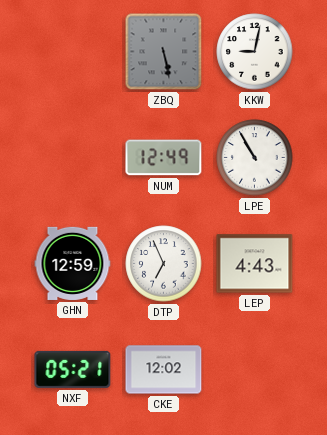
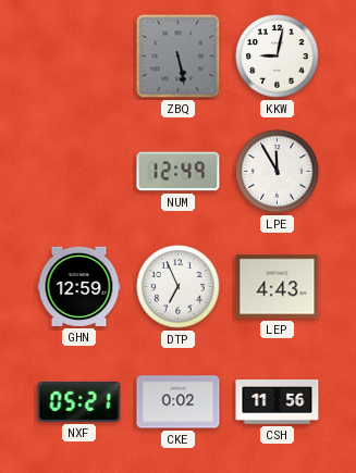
LPE: 10:55 -> 11:55 (278, 172)
CKE: 12:02 -> 0:02 (179, 402)
CSH: none -> 11:56 (278, 401)
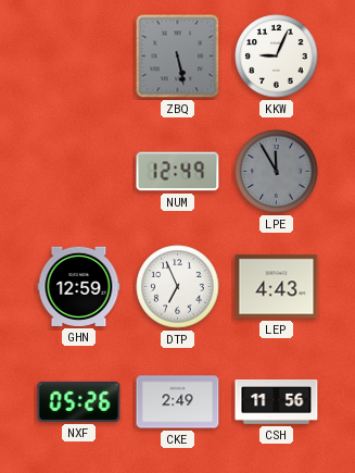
KKW: 9:02 -> 9:04 (277, 57)
LPE dial: white -> grey (277, 172)
NXF: 05:21 -> 05:26 (79, 401)
CKE: 0:02 -> 2:49 (178, 402)
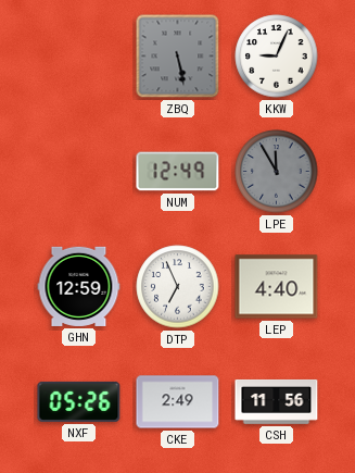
LEP: 4:43 -> 4:40 (277, 287)
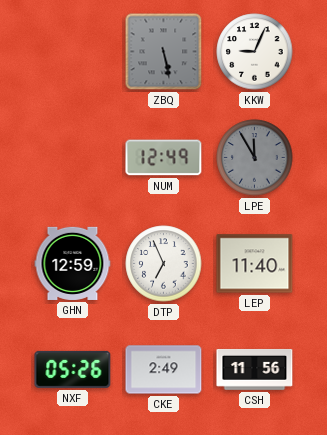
LEP: 4:40 -> 11:40 (255, 264)
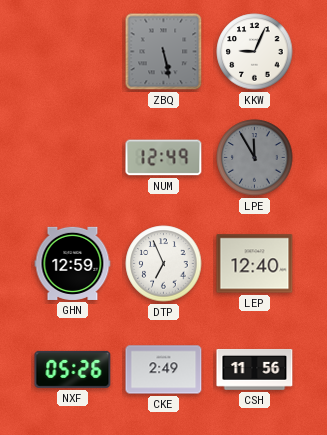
LEP: 11:40 -> 12:40 (255, 264)
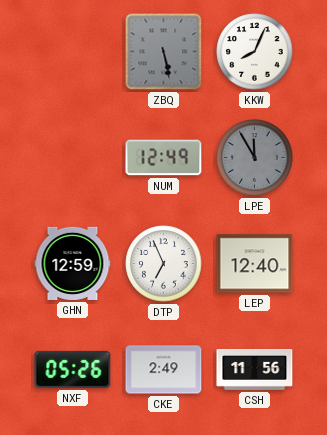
KKW: 9:04 -> 8:04 (255, 52)
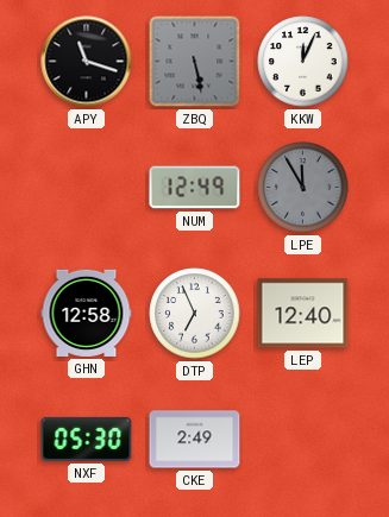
APY: none -> 11:18 (87, 62)
KKW: 8:04 -> 12:04 (303, 62)
GHN: 12:59 -> 12:58 (87, 313)
NXF: 05:26 -> 05:30 (87, 439)
CSH: 11:56 -> none (255, 369)
